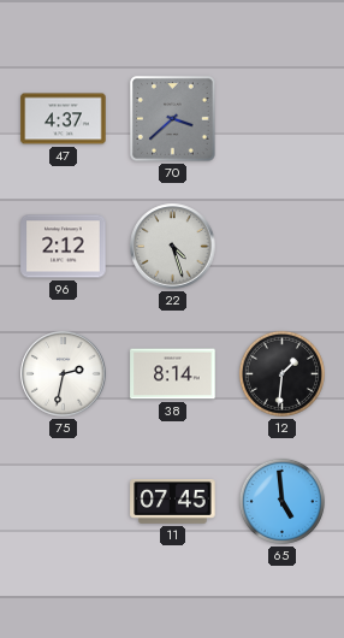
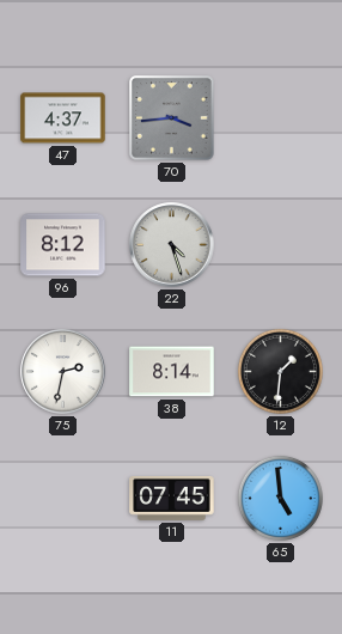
70: 3:38 -> 3:44 (172, 118)
96: 2:12 -> 8:12 (63, 245)
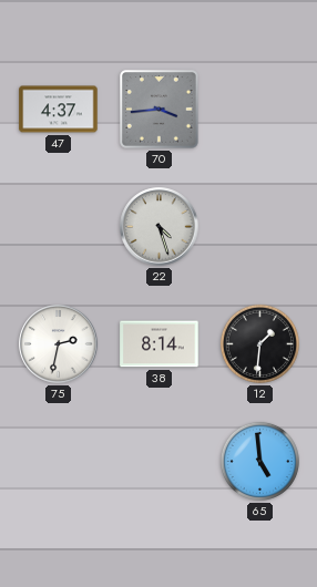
96: 8:12 -> none (63, 245)
11: 07:45 -> none (172, 499)
